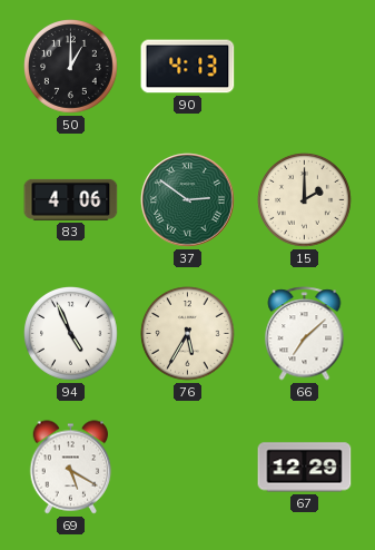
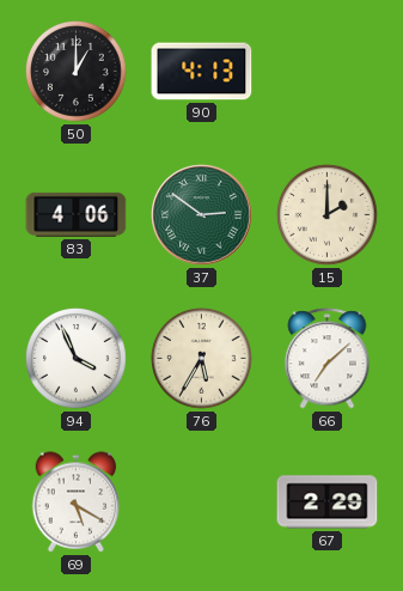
94: 4:56 -> 3:56 (77, 359)
67: 12:29 -> 2:29 (328, 502)
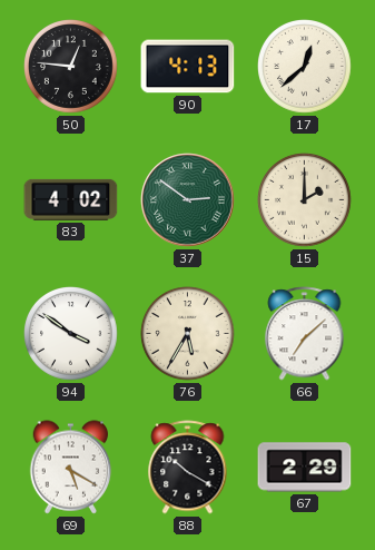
50: 1:00 -> 12:46 (71, 67)
17: none -> 12:38 (305, 67)
83: 4:06 -> 4:02 (71, 199)
94: 3:56 -> 3:51 (71, 334)
88: none -> 10:20 (188, 468)
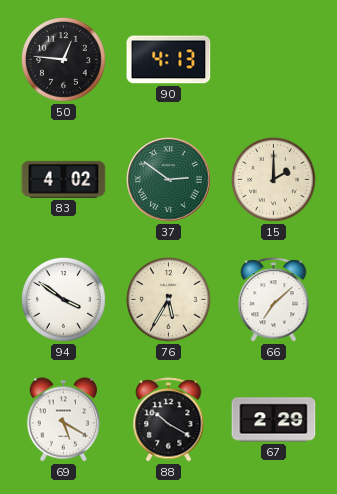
17: 12:38 -> none (305, 67)
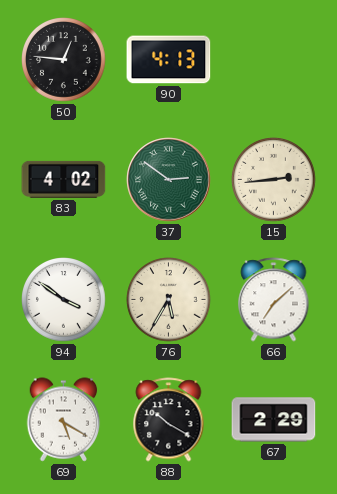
15: 2:00 -> 2:44 (274, 180)
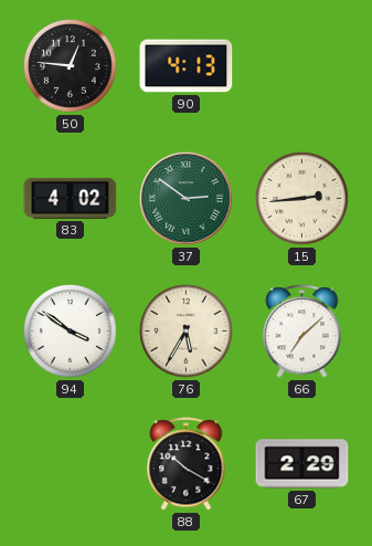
69: 5:20 -> none (64, 420)
